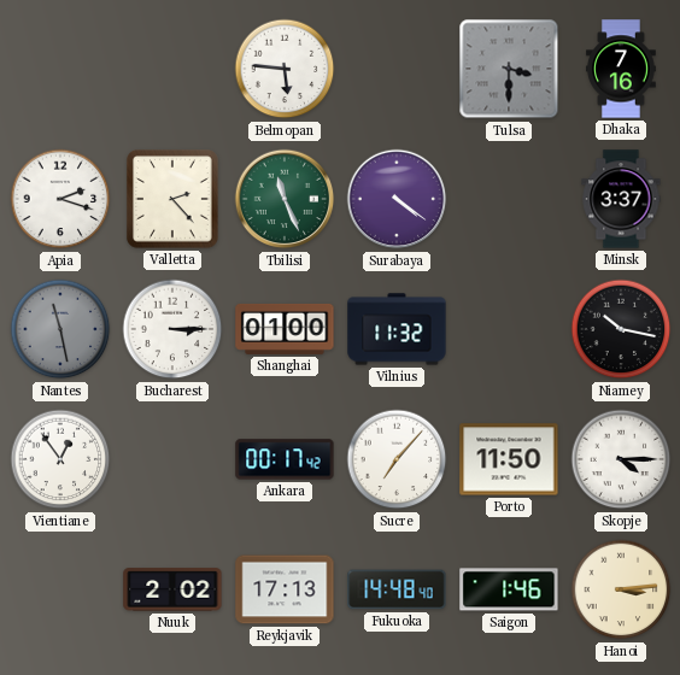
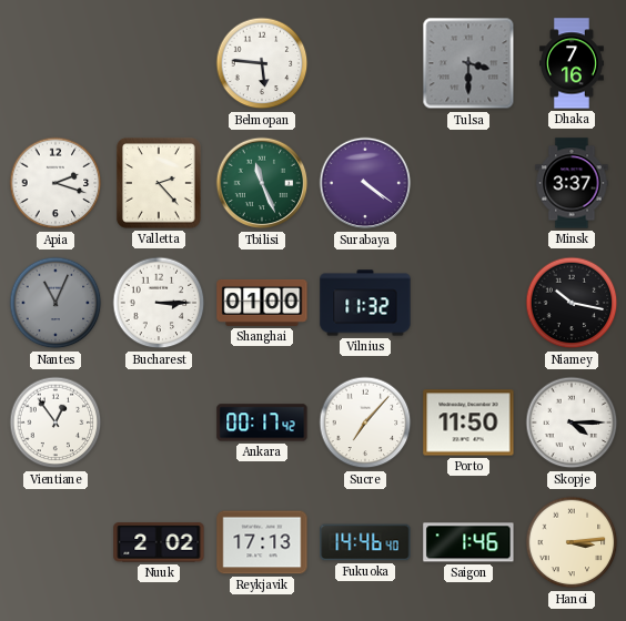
Nantes: 11:28 -> 11:04 (55, 303)
Fukuoka: 14:48 -> 14:46 (365, 542)
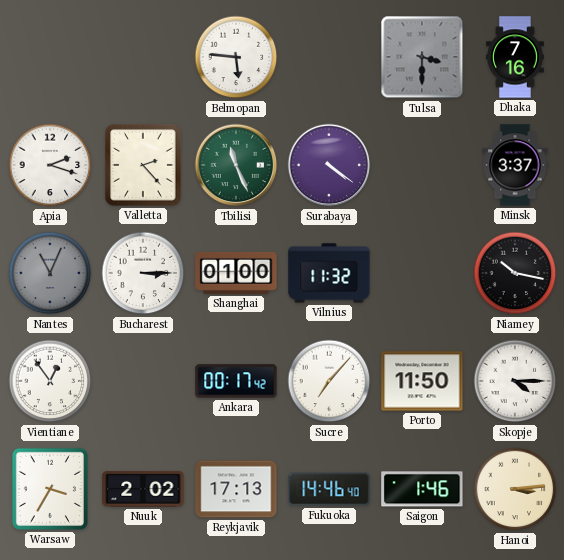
Warsaw: none -> 3:35 (50, 489)
